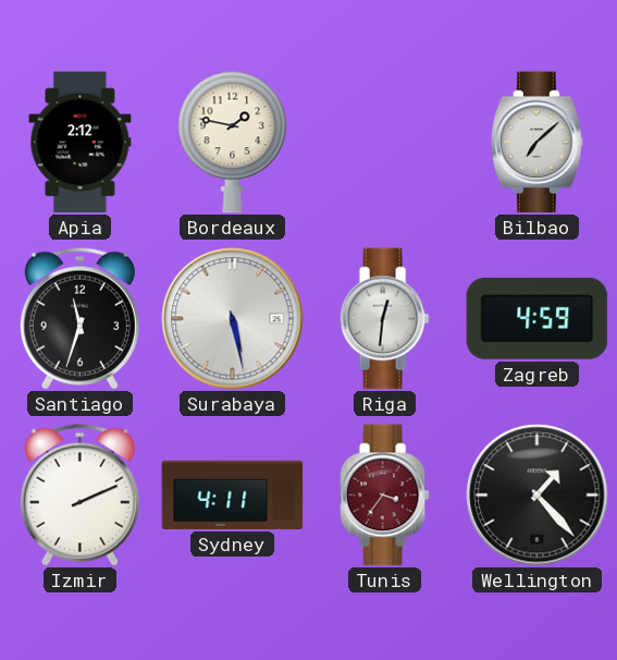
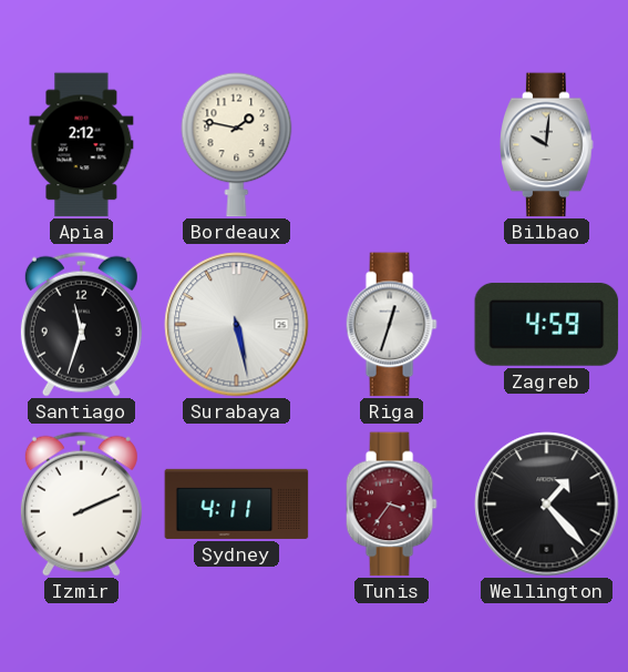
Bilbao: 7:08 -> 10:01 (547, 145)
Riga: 12:31 -> 12:33 (391, 325)
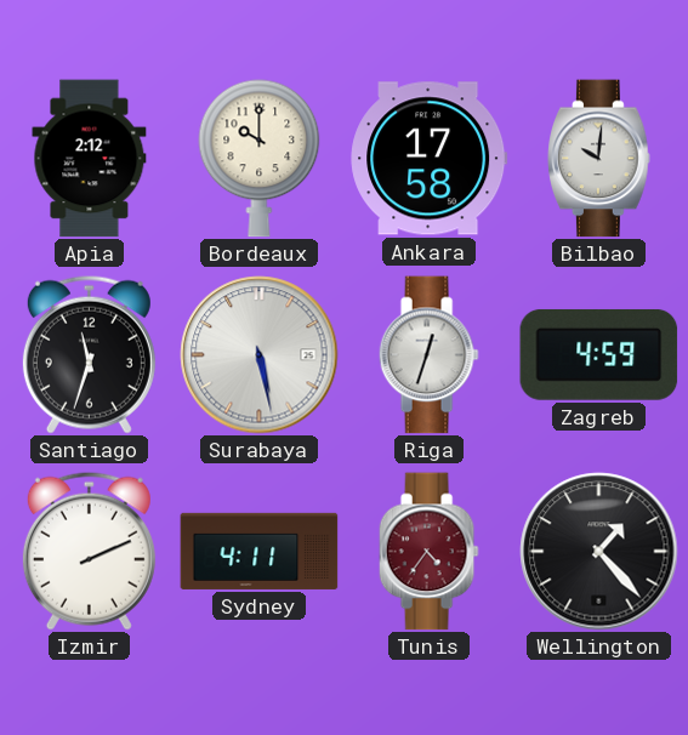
Bordeaux: 1:47 -> 10:00 (260, 159)
Ankara: none -> 17:58 (430, 159)
Tunis: 3:36 -> 4:36 (428, 552)
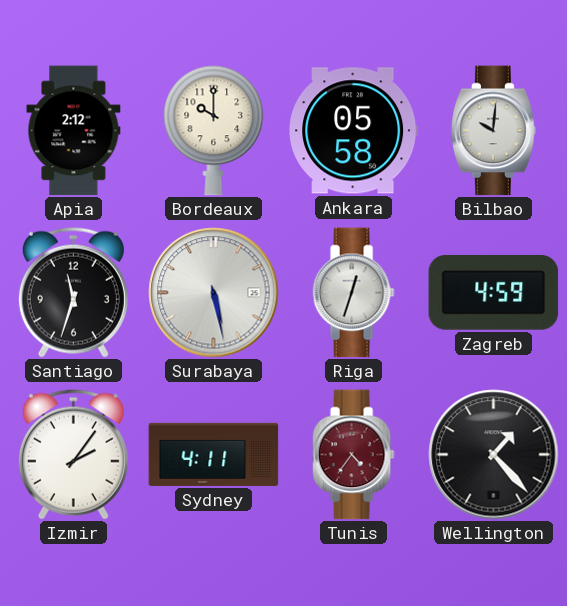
Ankara: 17:58 -> 05:58 (354, 131)
Izmir: 2:11 -> 2:06 (73, 454)
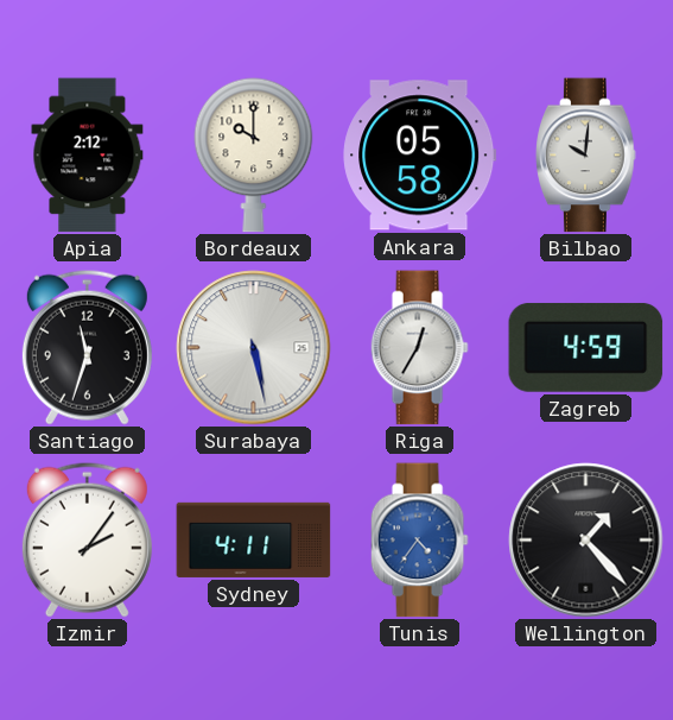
Riga: 12:33 -> 12:35 (419, 348)
Tunis dial: burgundy -> blue (419, 541)
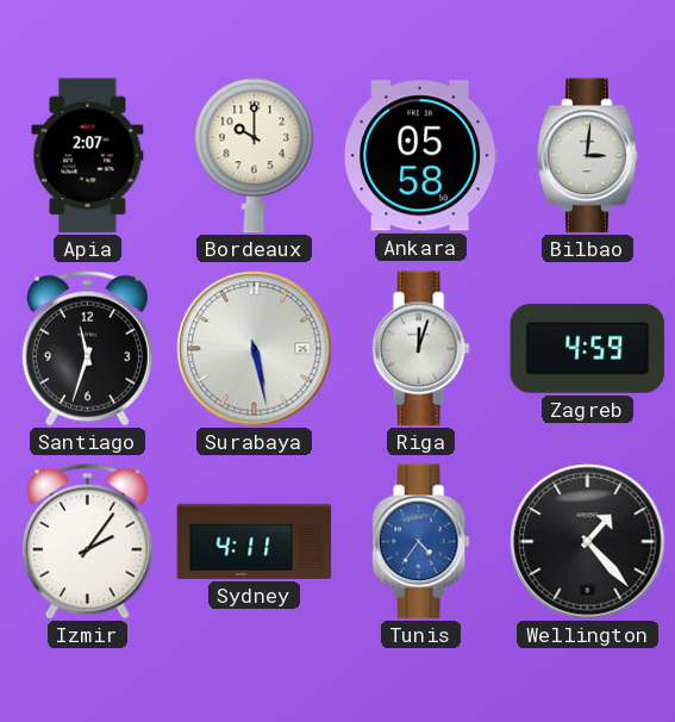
Apia: 2:12 -> 2:07 (88, 156)
Bilbao: 10:01 -> 3:01 (588, 156)
Riga: 12:35 -> 12:03 (420, 349)
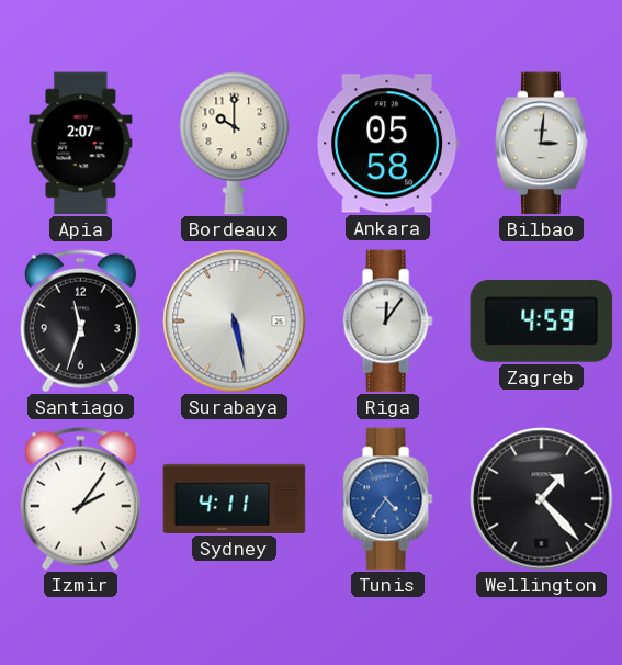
Riga: 12:03 -> 12:06 (387, 322)
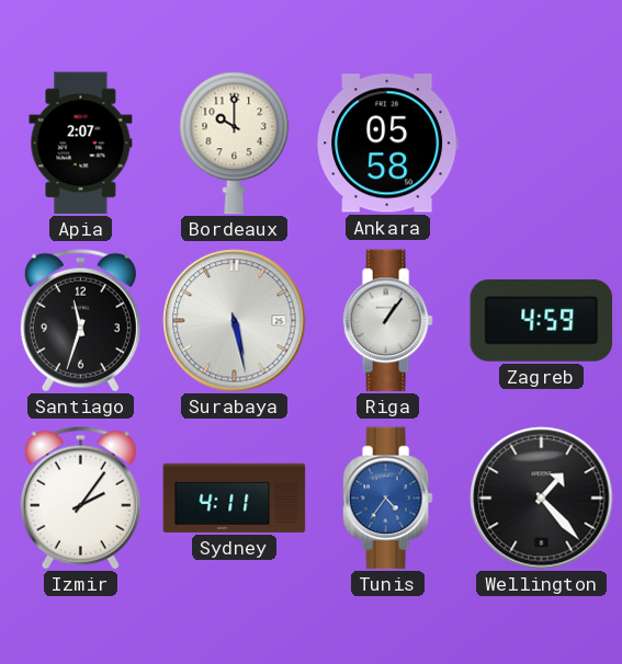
Bilbao: 3:01 -> none (542, 144)
Riga: 12:06 -> 1:06 (387, 321)
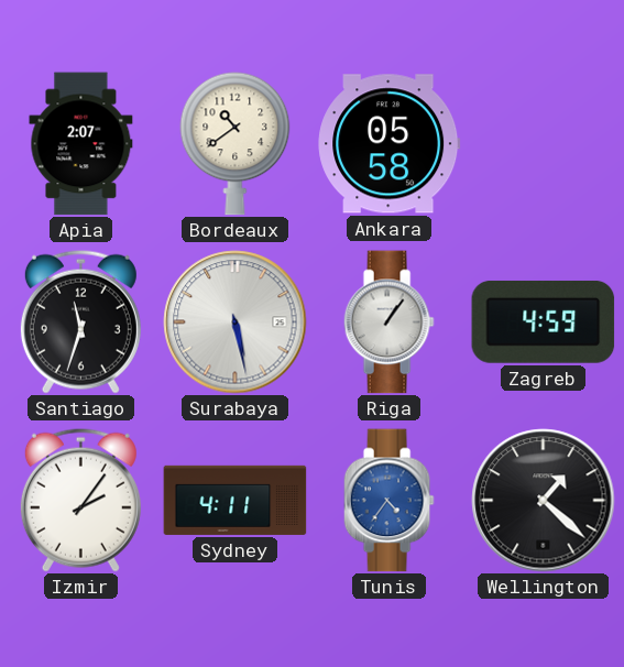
Bordeaux: 10:00 -> 10:39 (236, 144)
Wellington: 1:23 -> 1:22 (544, 501)
